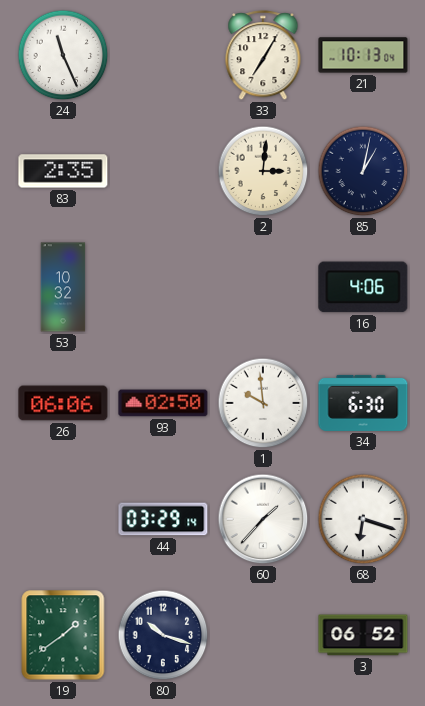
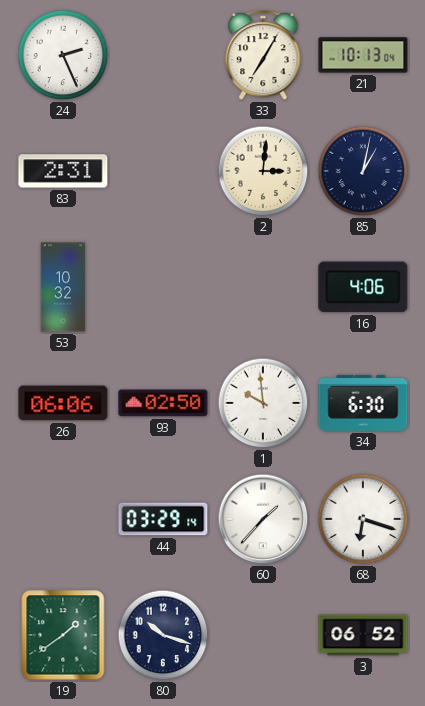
24: 11:26 -> 2:26 (63, 55)
83: 2:35 -> 2:31 (63, 171)
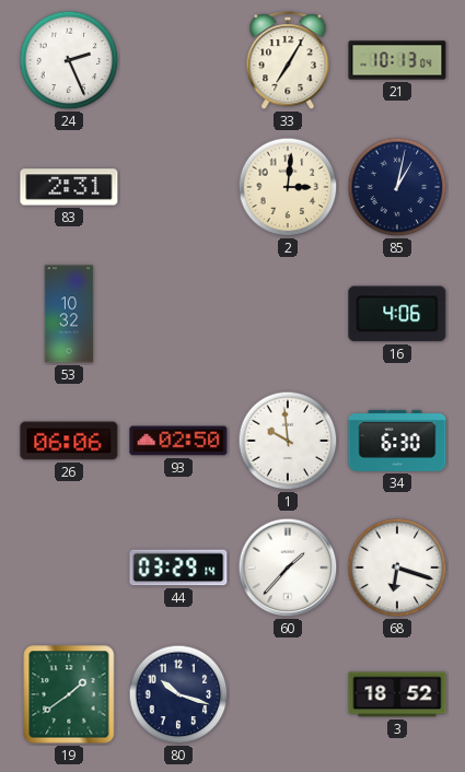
3: 06:52 -> 18:52 (397, 694)
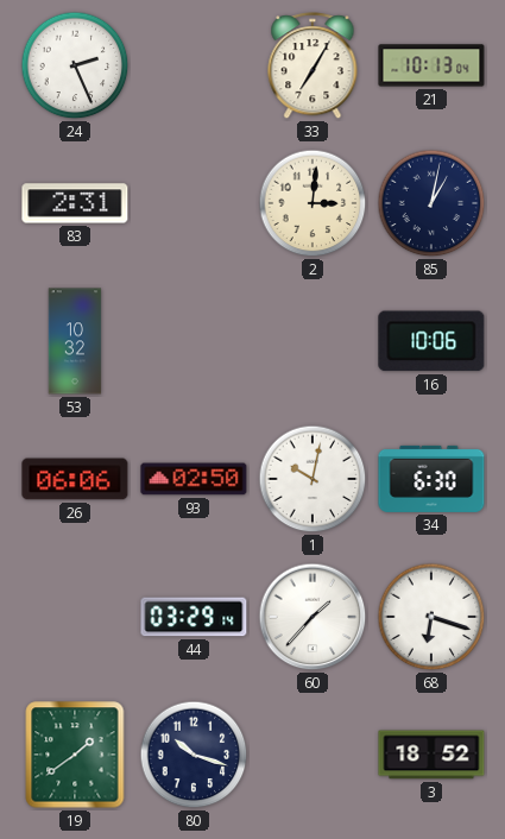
16: 4:06 -> 10:06 (431, 341)
1: 9:59 -> 10:02 (313, 479)
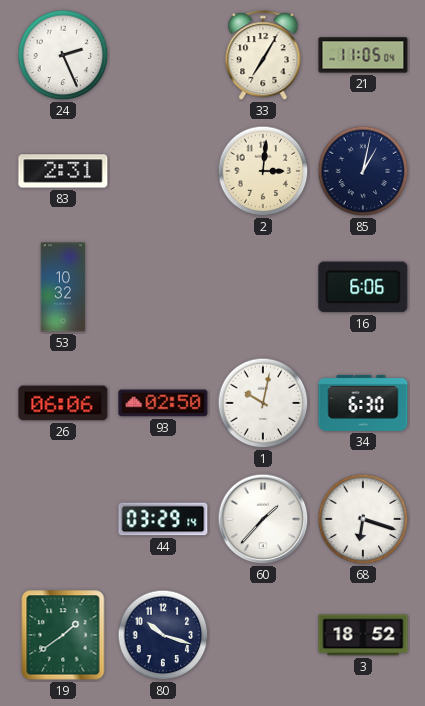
21: 10:13 -> 11:05 (363, 55)
16: 10:06 -> 6:06 (363, 287)
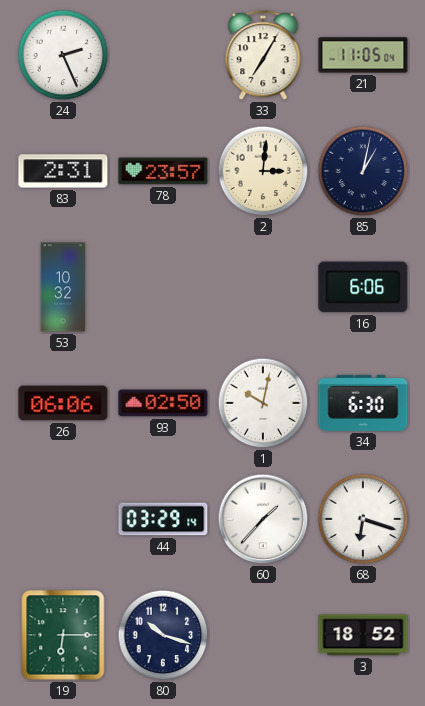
78: none -> 23:57 (163, 171)
19: 1:39 -> 6:15 (63, 635)
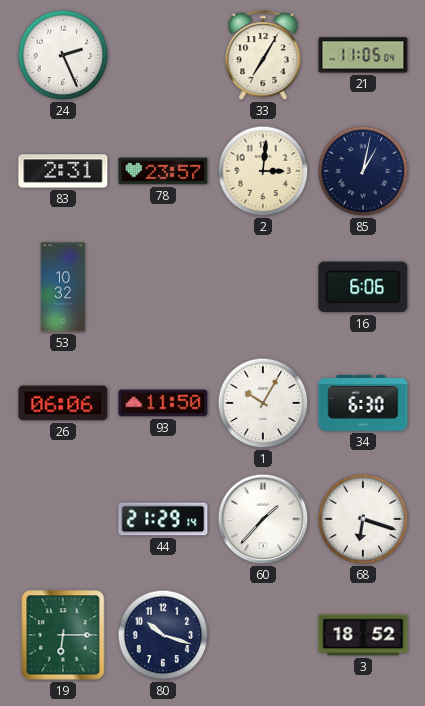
93: 02:50 -> 11:50 (163, 403)
1: 10:02 -> 10:05 (263, 403)
44: 03:29 -> 21:29 (163, 519)
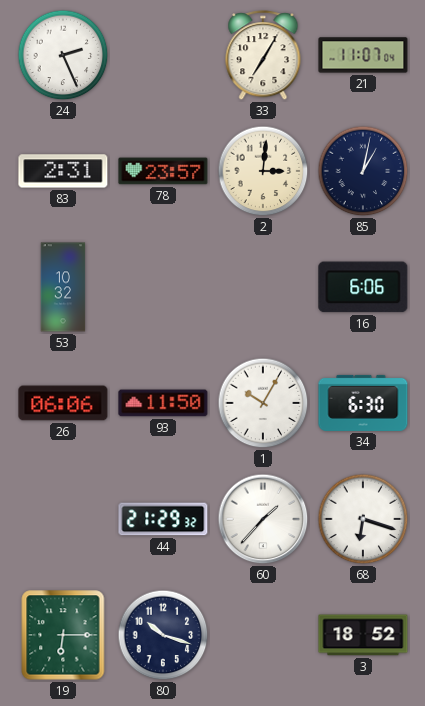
21: 11:05 -> 11:07 (363, 55)
44: 21:29:14 -> 21:29:32 (163, 519)
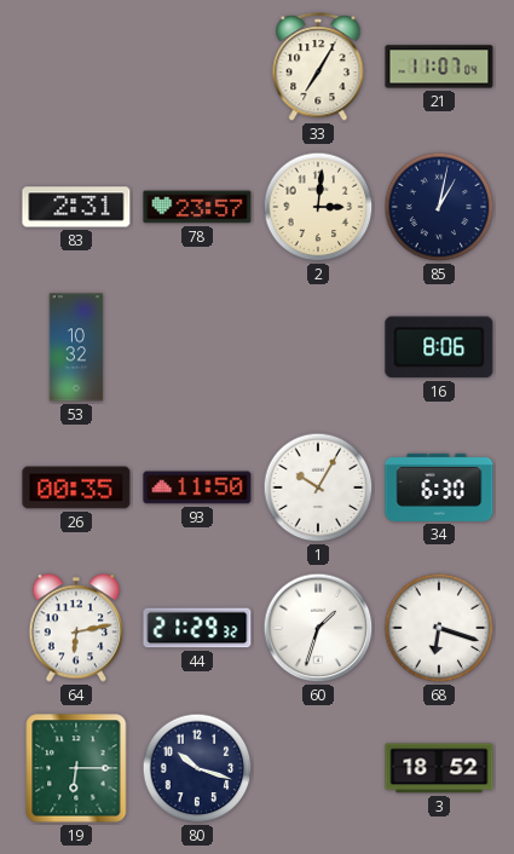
24: 2:26 -> none (63, 55)
16: 6:06 -> 8:06 (439, 347)
26: 06:06 -> 00:35 (76, 487)
64: none -> 6:13 (76, 628)
60: 1:37 -> 1:33 (318, 628)
